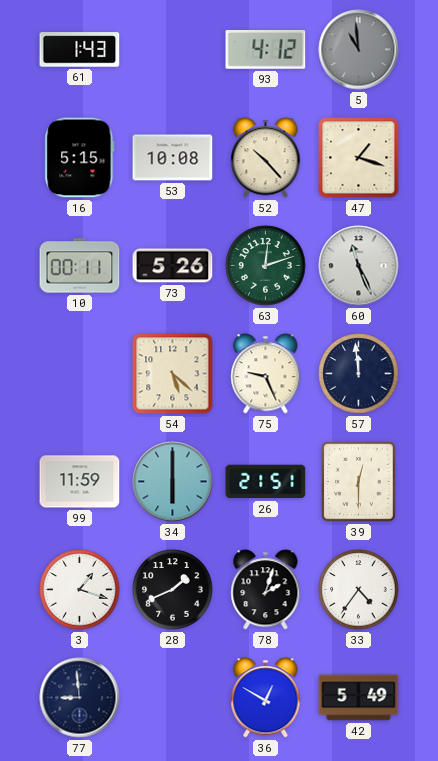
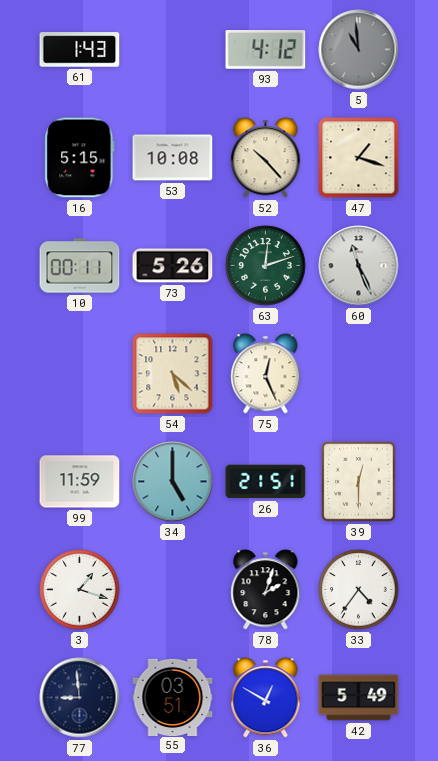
75: 9:26 -> 12:26 (266, 374)
57: 11:59 -> none (359, 374)
34: 6:00 -> 5:00 (173, 482)
28: 1:41 -> none (173, 590)
55: none -> 03:51 (173, 697)
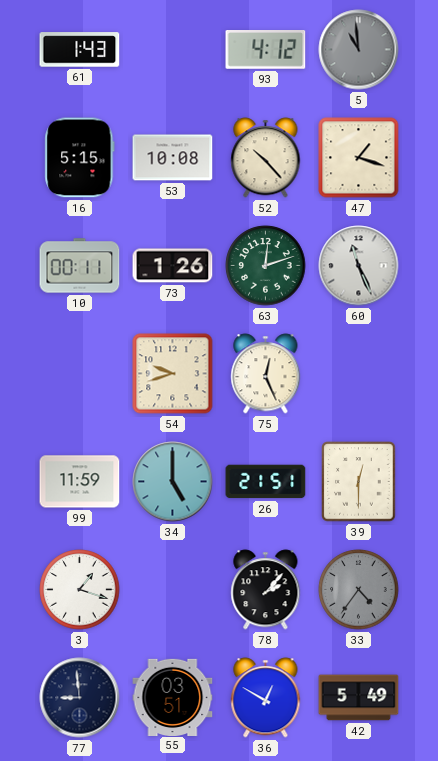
73: 5:26 -> 1:26 (173, 266)
54: 5:22 -> 9:42 (173, 374)
78: 2:03 -> 2:07 (266, 590)
33 dial: white -> grey (359, 590)
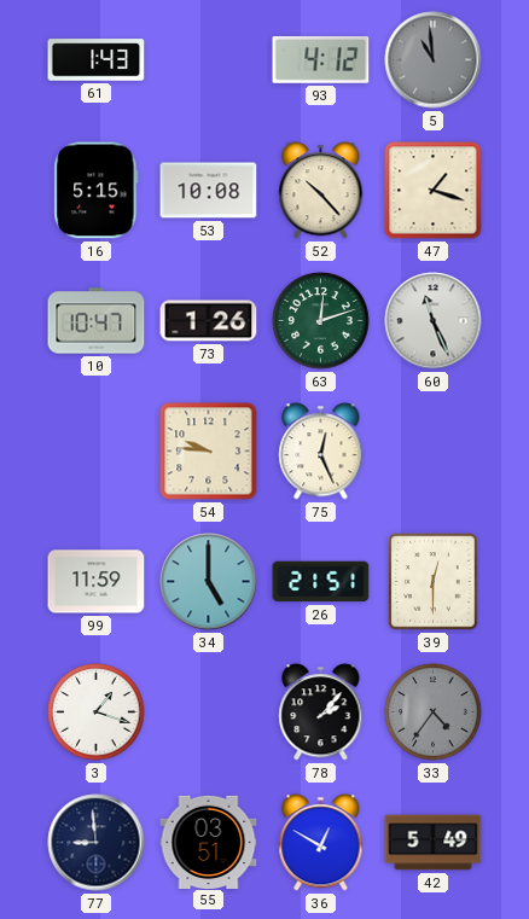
10: 00:11 -> 10:47 (97, 321)
54: 9:42 -> 9:46 (209, 452)
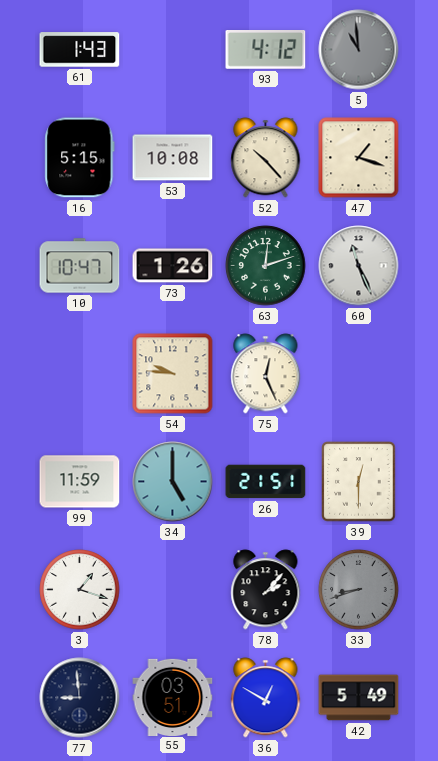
33: 4:36 -> 8:42 (359, 590)
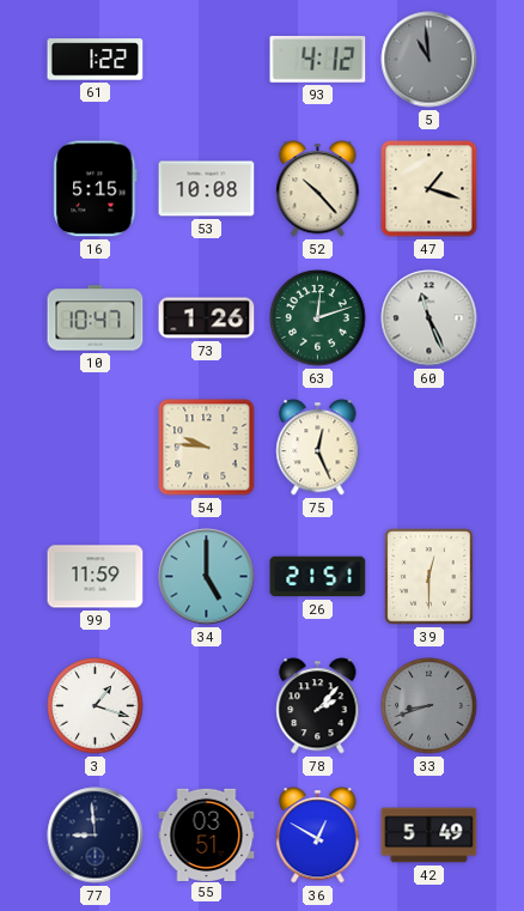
61: 1:43 -> 1:22 (96, 60)
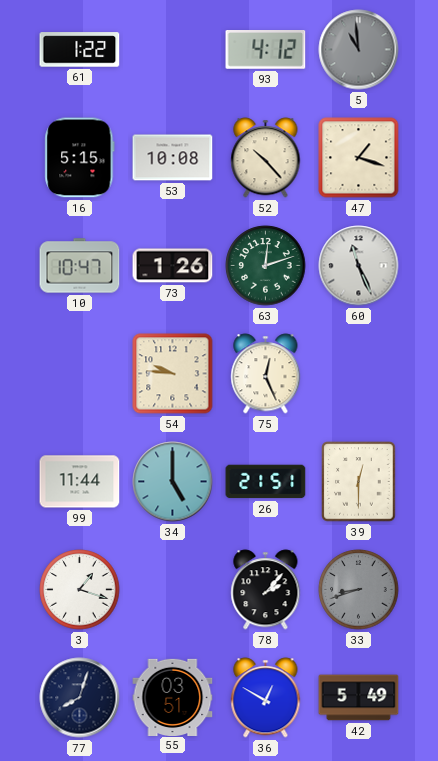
99: 11:59 -> 11:44 (80, 482)
77: 8:59 -> 8:03 (80, 698)
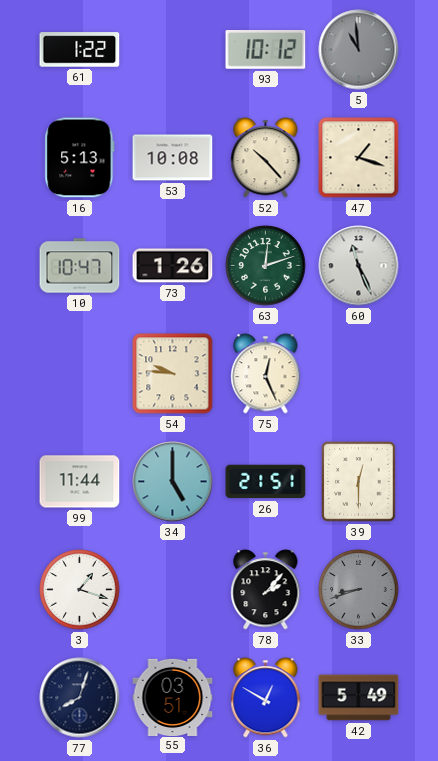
93: 4:12 -> 10:12 (266, 50)
16: 5:15 -> 5:13 (80, 158)
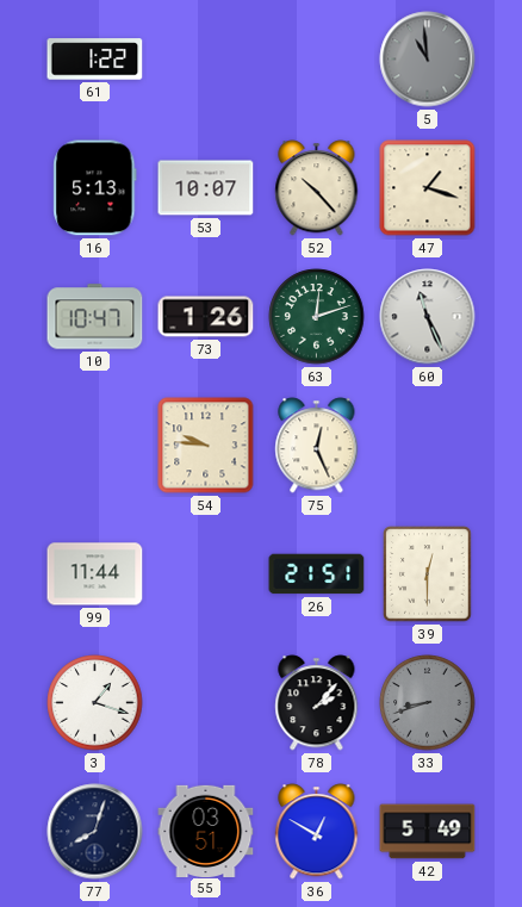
93: 10:12 -> none (266, 50)
53: 10:08 -> 10:07 (206, 188)
34: 5:00 -> none (173, 482)
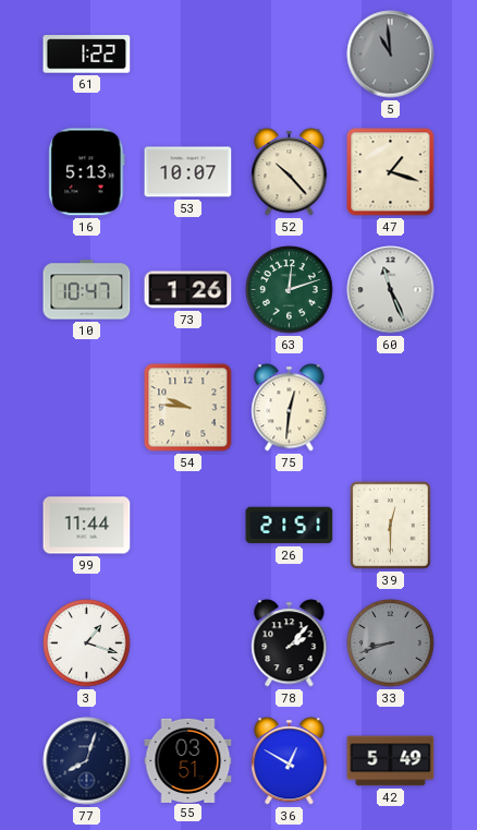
75: 12:26 -> 12:31 (290, 408)
